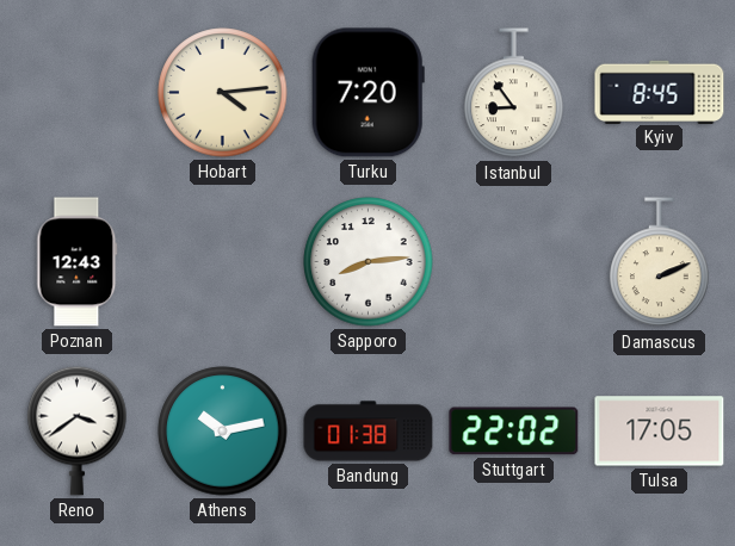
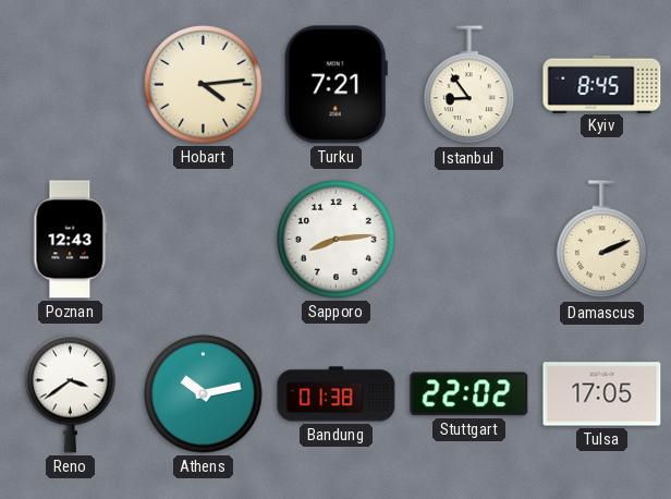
Turku: 7:20 -> 7:21 (335, 85)
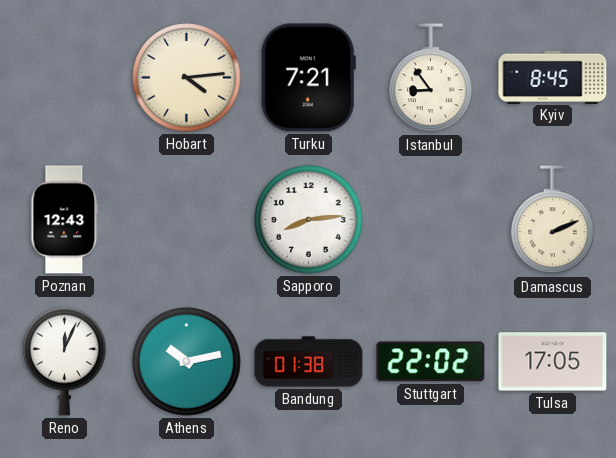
Reno: 3:39 -> 12:04 (65, 361)
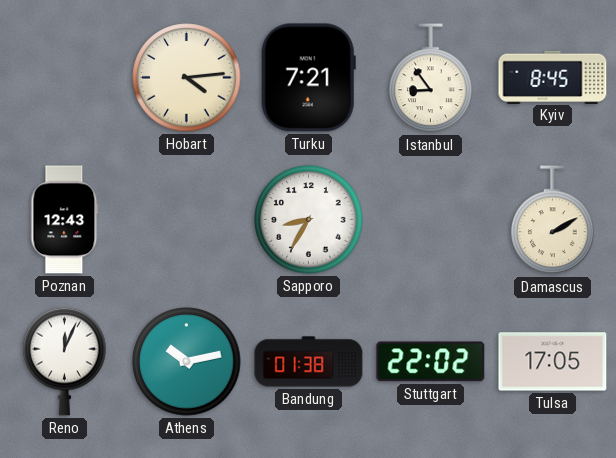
Sapporo: 8:14 -> 8:35 (309, 220)
Damascus: 2:11 -> 2:10 (553, 220)
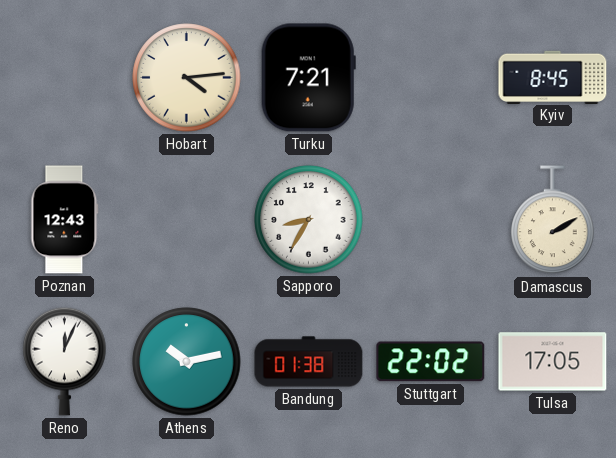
Istanbul: 8:54 -> none (431, 78)
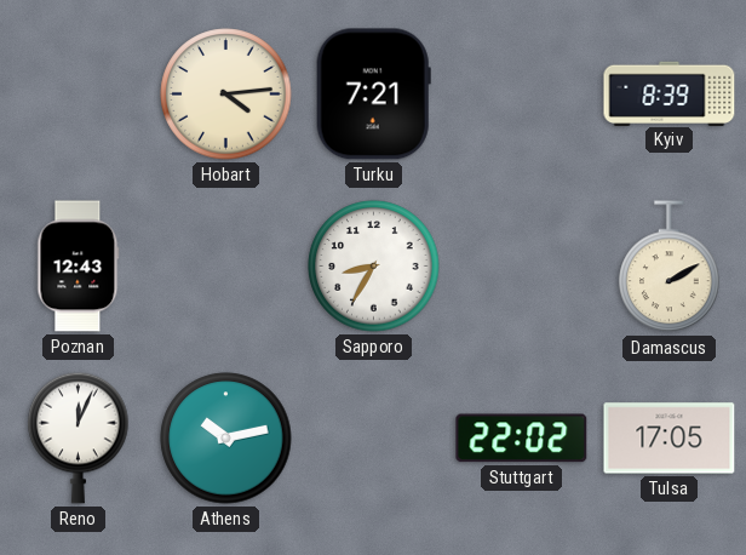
Kyiv: 8:45 -> 8:39 (670, 93)
Bandung: 01:38 -> none (309, 362)
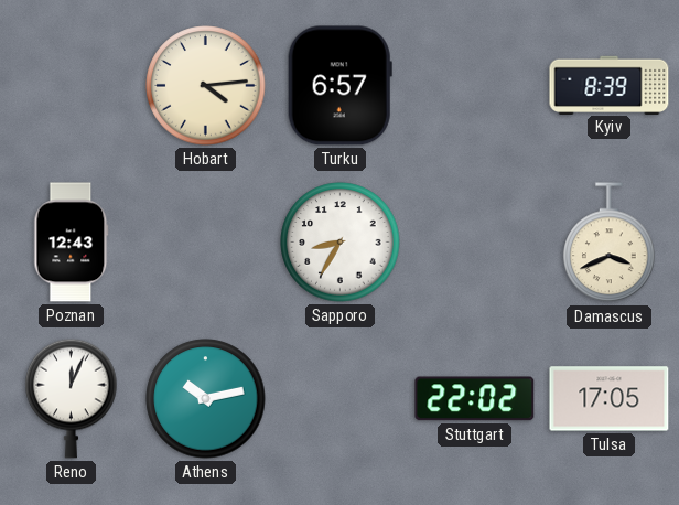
Turku: 7:21 -> 6:57 (339, 86)
Damascus: 2:10 -> 3:41 (610, 243)
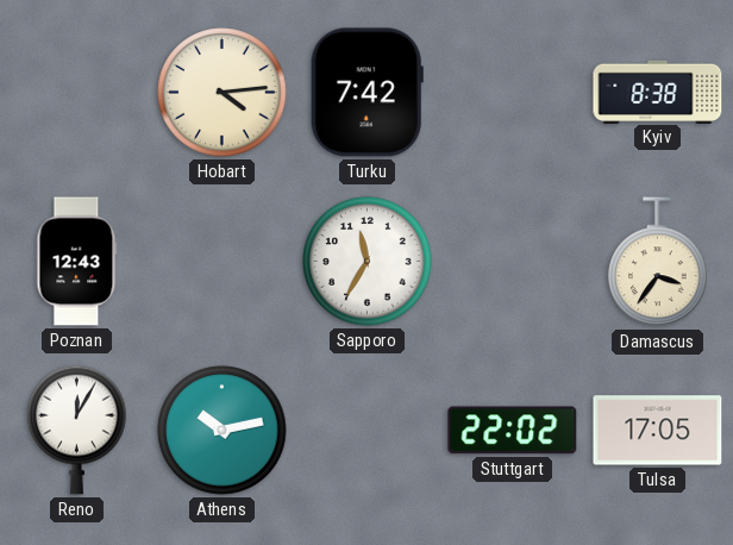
Turku: 6:57 -> 7:42 (366, 93)
Kyiv: 8:39 -> 8:38 (658, 92)
Sapporo: 8:35 -> 11:35 (368, 262)
Damascus: 3:41 -> 3:36 (658, 262)
Reno: 12:04 -> 12:05 (77, 430)
